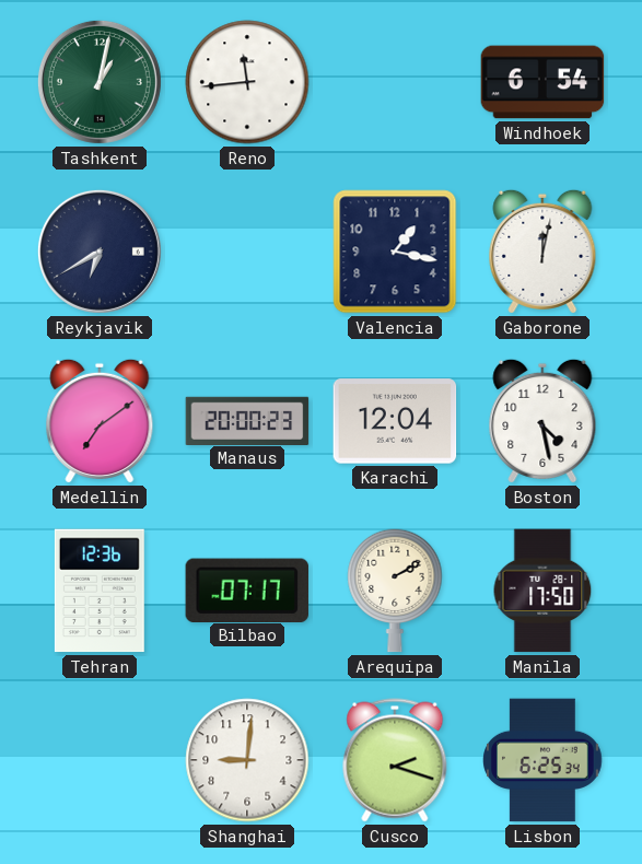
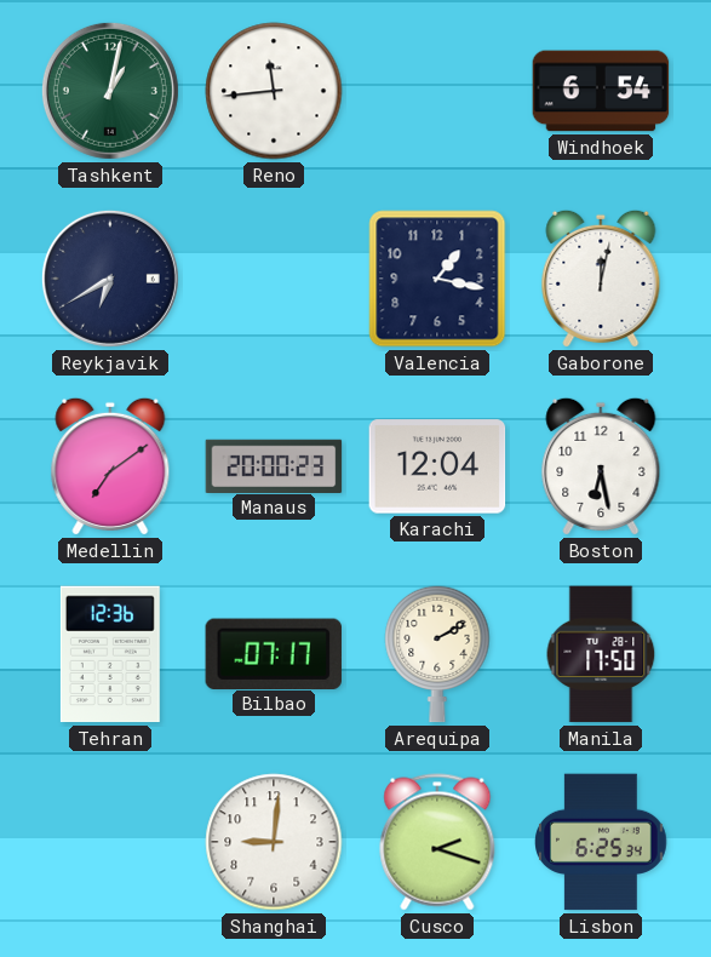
Boston: 4:28 -> 6:28 (601, 466)
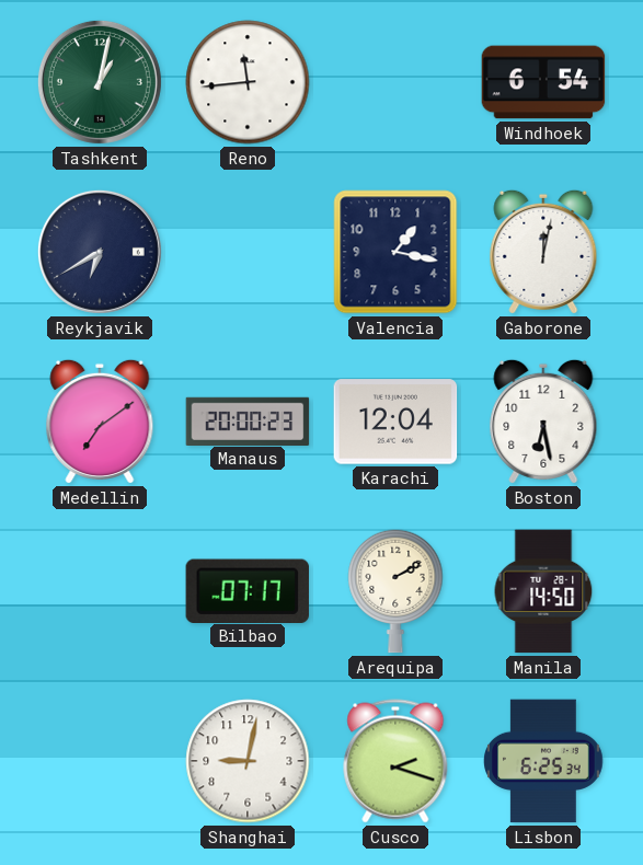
Tehran: 12:36 -> none (110, 654)
Manila: 17:50 -> 14:50 (543, 591)
Shanghai: 9:01 -> 9:02 (248, 761)
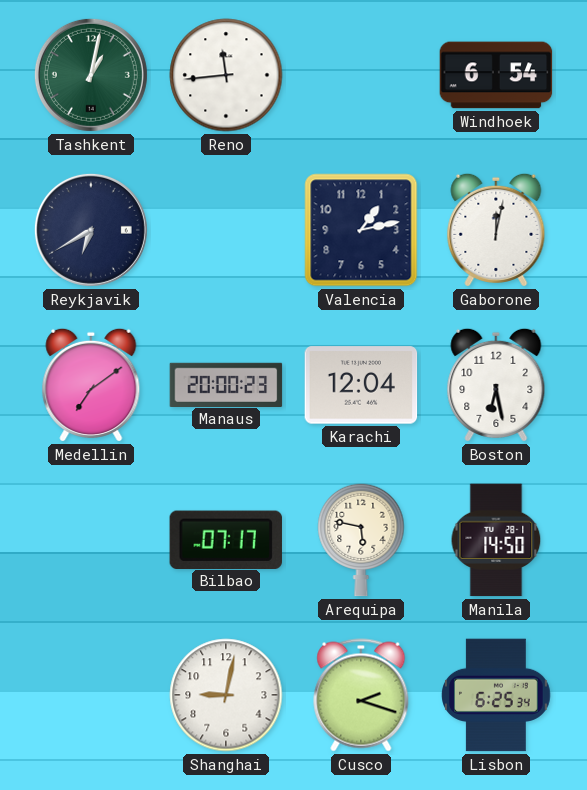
Valencia: 1:17 -> 1:13 (361, 230)
Arequipa: 2:10 -> 5:47 (361, 540)
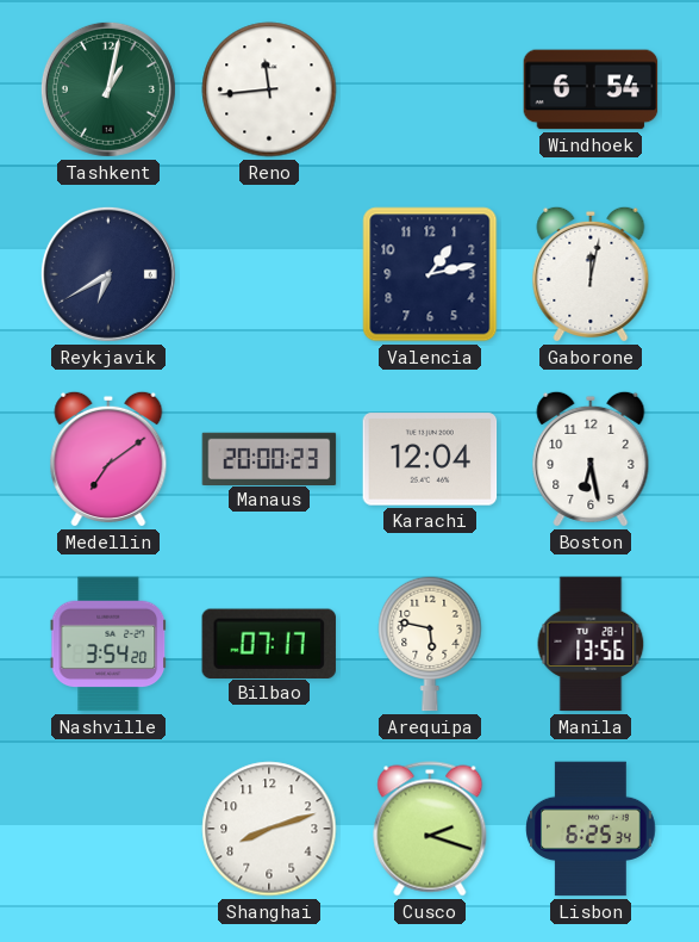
Nashville: none -> 3:54 (108, 644)
Manila: 14:50 -> 13:56 (591, 644)
Shanghai: 9:02 -> 8:12 (269, 829)
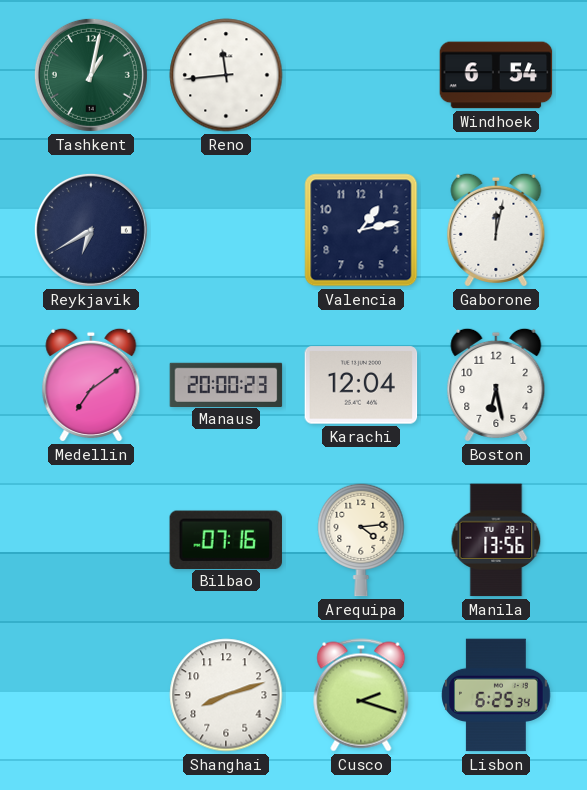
Nashville: 3:54 -> none (108, 644)
Bilbao: 07:17 -> 07:16 (226, 539)
Arequipa: 5:47 -> 4:14 (361, 540)
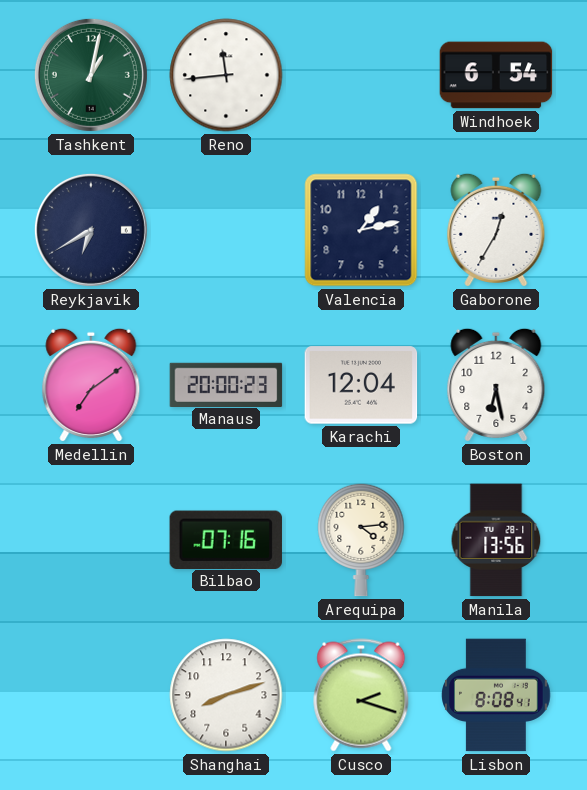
Gaborone: 12:02 -> 12:35 (496, 230)
Lisbon: 6:25 -> 8:08 (496, 695)
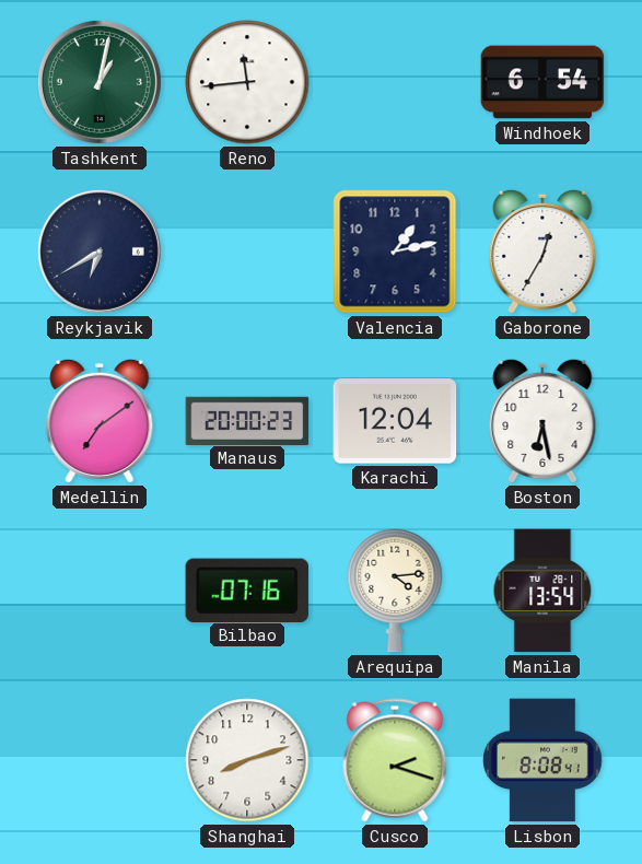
Manila: 13:56 -> 13:54 (542, 591)
